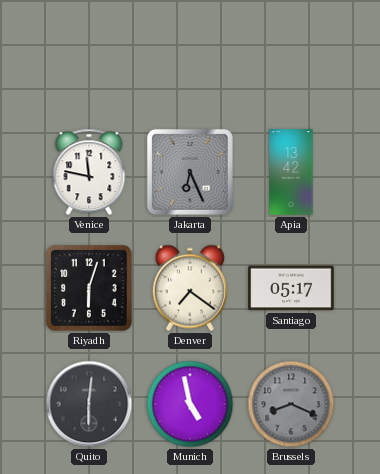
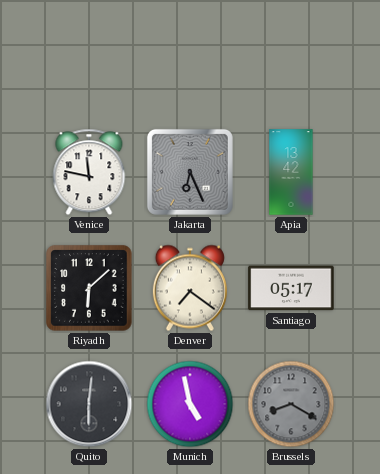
Riyadh: 6:03 -> 6:08 (89, 288)
Brussels: 8:19 -> 8:20 (291, 404)
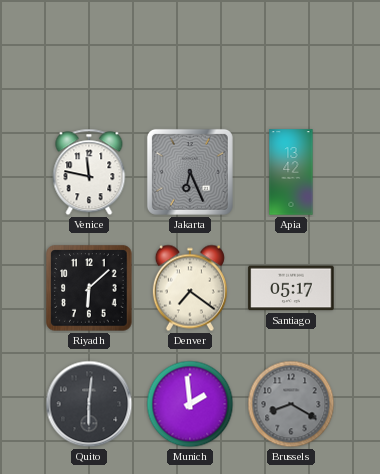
Munich: 4:58 -> 1:59 (190, 404)
